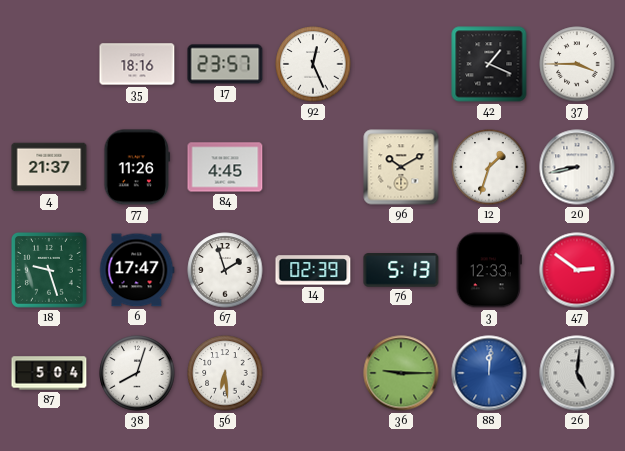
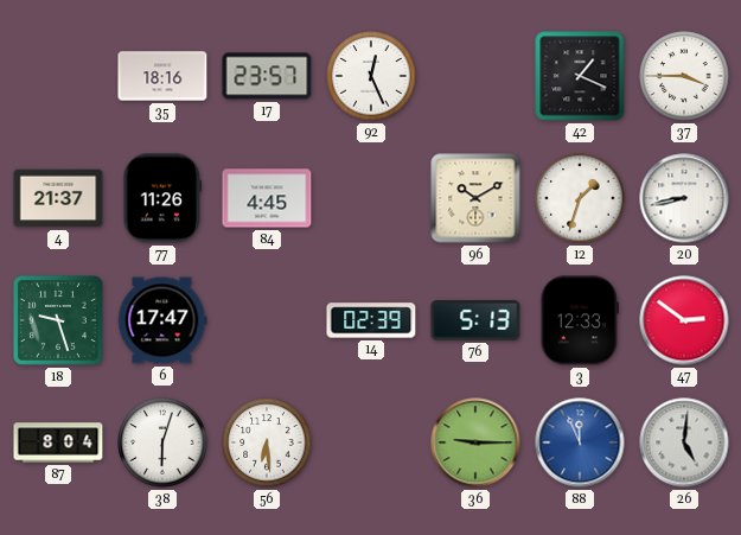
67: 1:57 -> none (225, 270)
87: 5:04 -> 8:04 (58, 442)
38: 8:03 -> 6:03 (162, 442)
88: 12:01 -> 11:56 (580, 442)
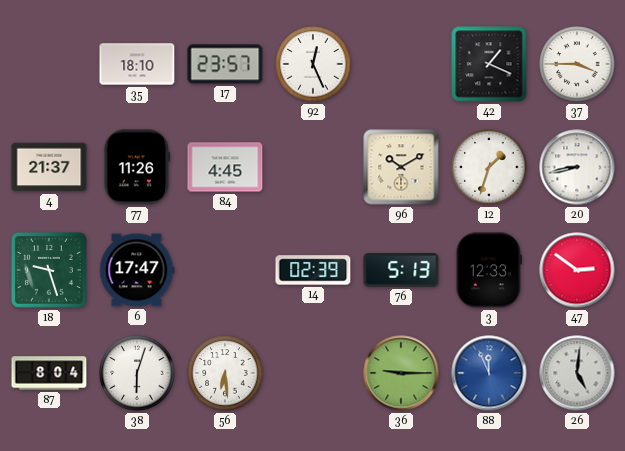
35: 18:16 -> 18:10 (137, 64)
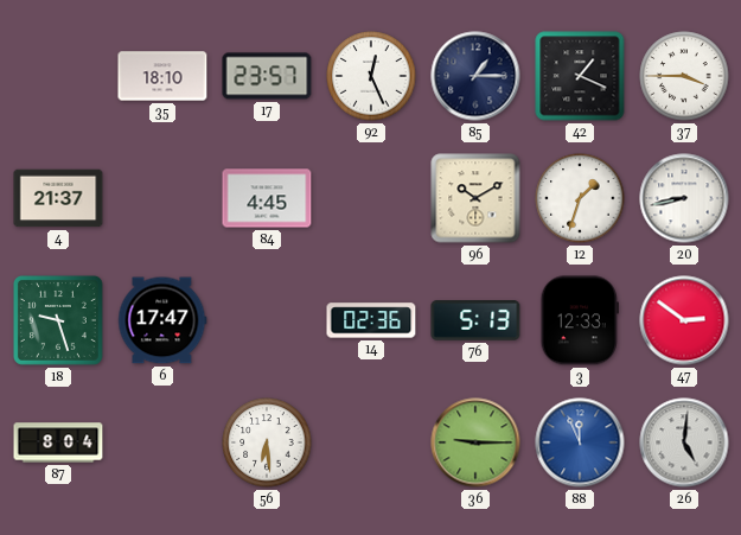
85: none -> 1:15 (475, 76)
77: 11:26 -> none (137, 167)
14: 02:39 -> 02:36 (371, 320)
38: 6:03 -> none (137, 373)
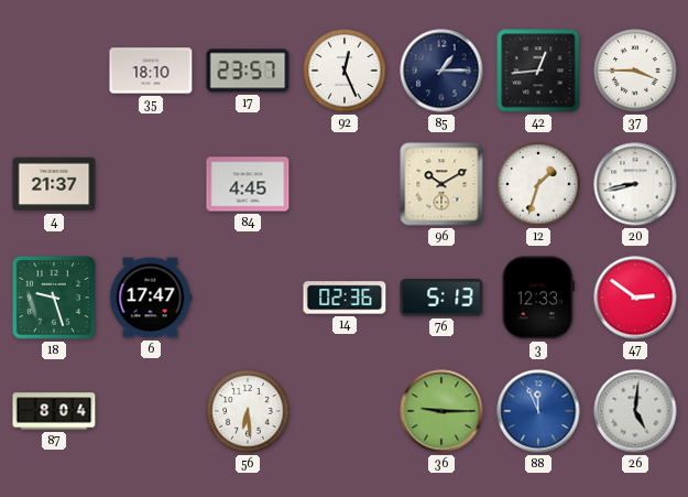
42: 1:19 -> 12:44 (538, 71)
